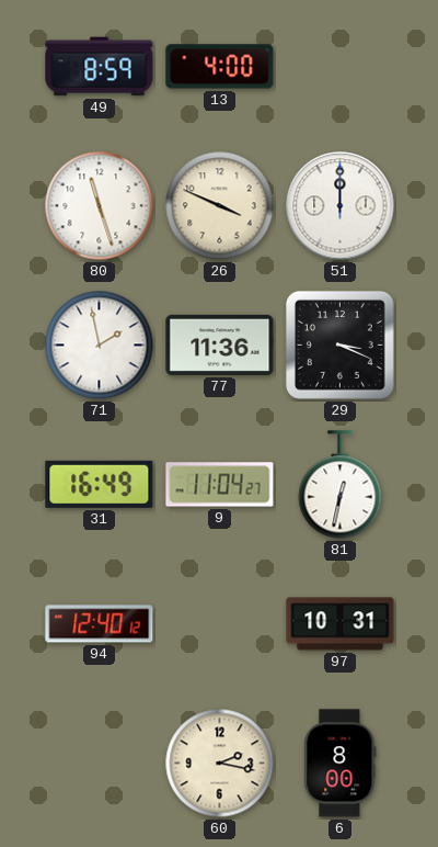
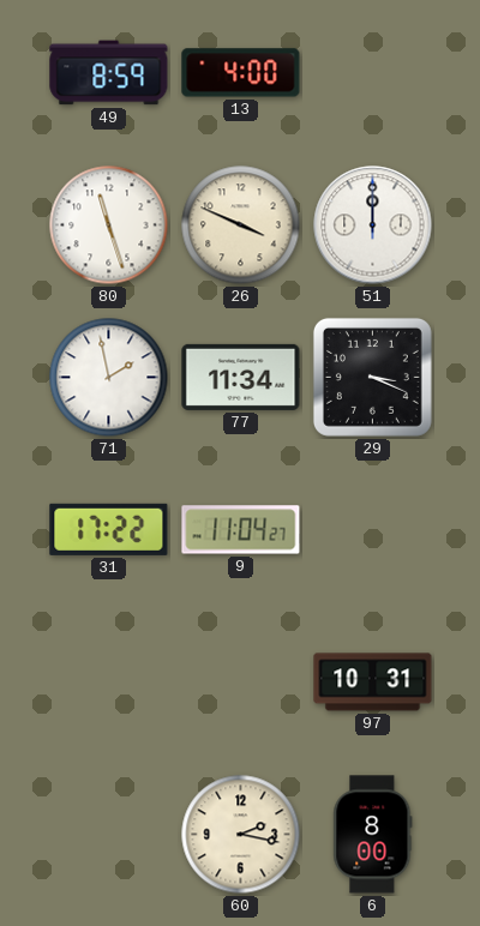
77: 11:36 -> 11:34 (241, 377)
31: 16:49 -> 17:22 (109, 529)
81: 12:32 -> none (341, 485)
94: 12:40 -> none (100, 624)
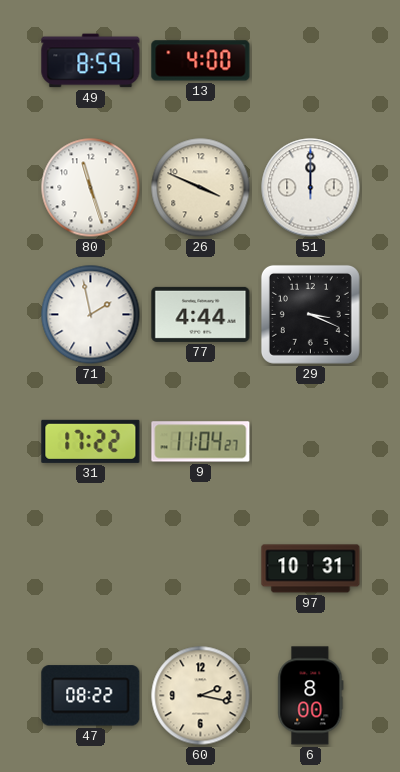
77: 11:34 -> 4:44 (201, 314)
47: none -> 08:22 (91, 696)
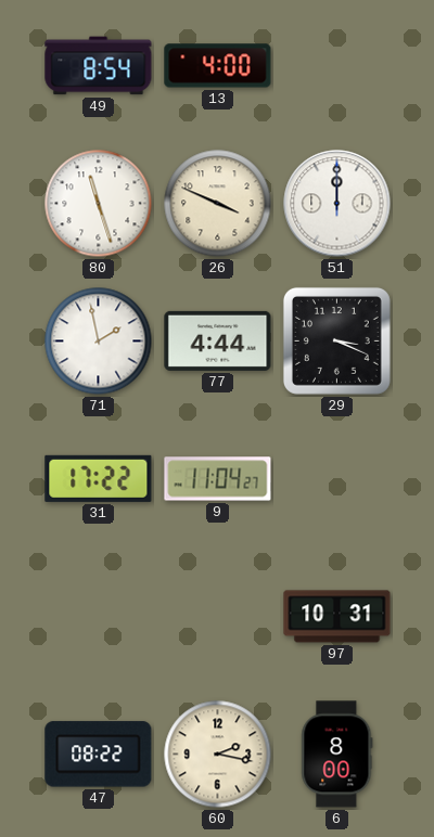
49: 8:59 -> 8:54 (99, 66)
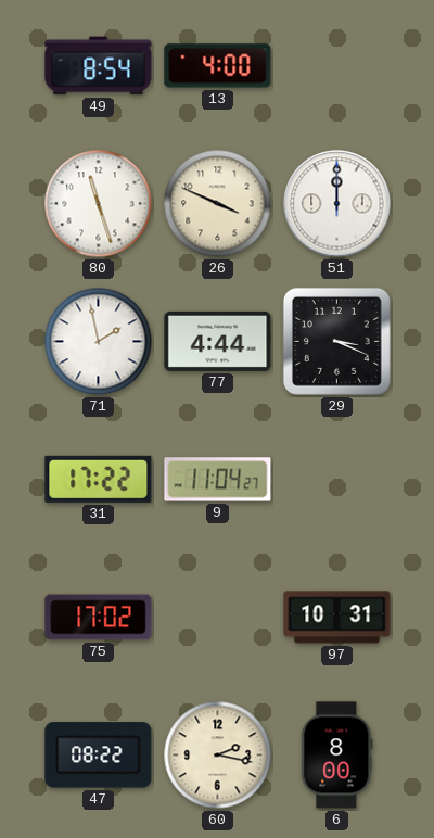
75: none -> 17:02 (99, 618)
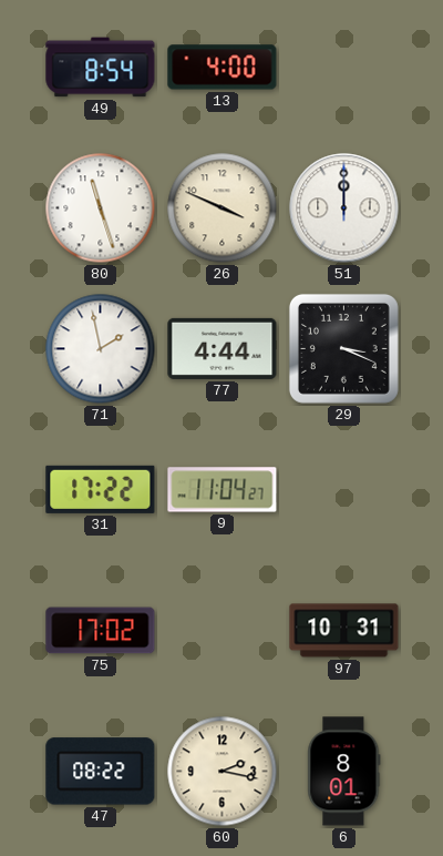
6: 8:00 -> 8:01 (344, 772)
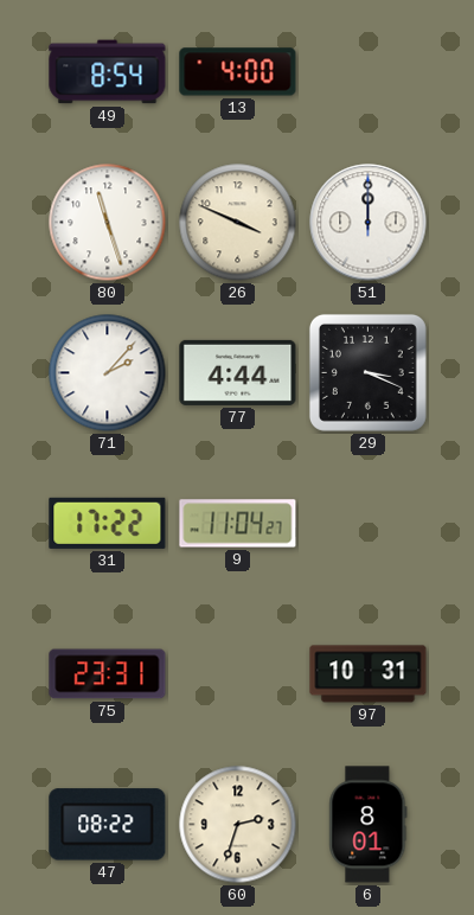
71: 1:58 -> 2:07 (108, 373)
75: 17:02 -> 23:31 (108, 674)
60: 2:17 -> 2:33 (238, 825)
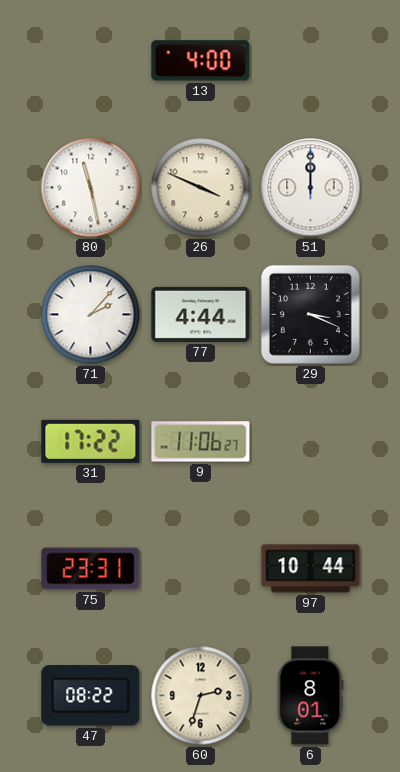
49: 8:54 -> none (108, 72)
80: 11:27 -> 11:28 (91, 188)
9: 11:04 -> 11:06 (201, 442)
97: 10:31 -> 10:44 (311, 569)
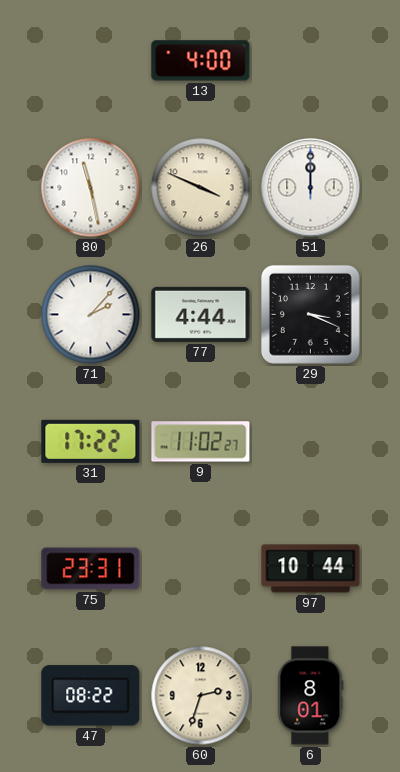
9: 11:06 -> 11:02 (201, 442)
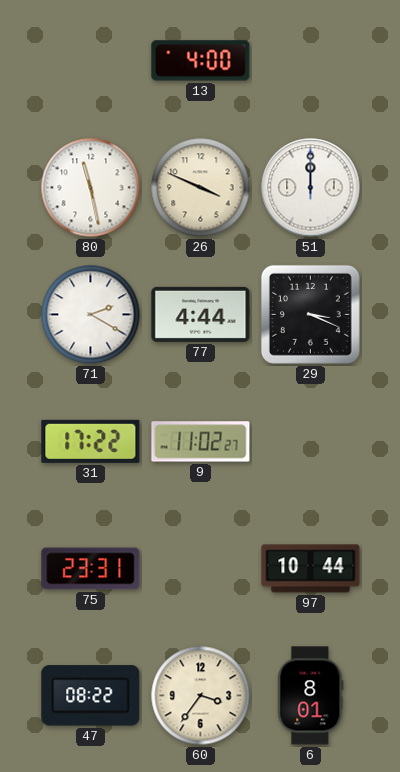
71: 2:07 -> 2:20 (91, 315)
60: 2:33 -> 3:36 (201, 696)
